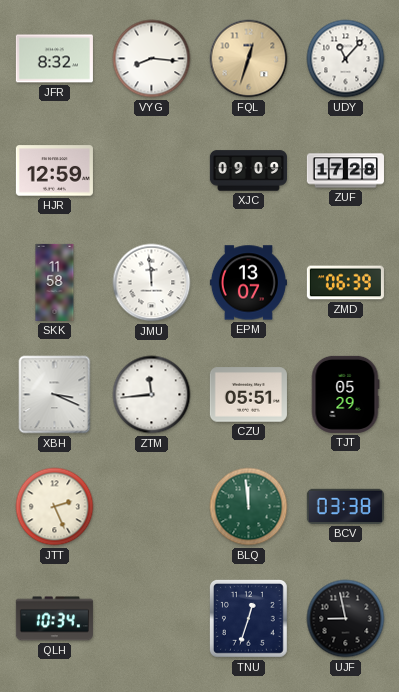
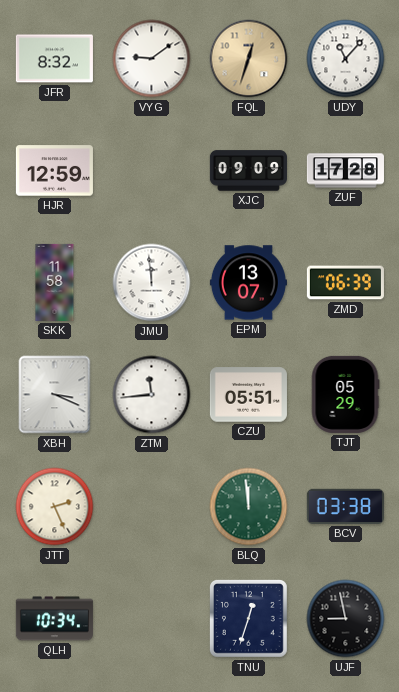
VYG: 8:16 -> 9:09 (152, 59)
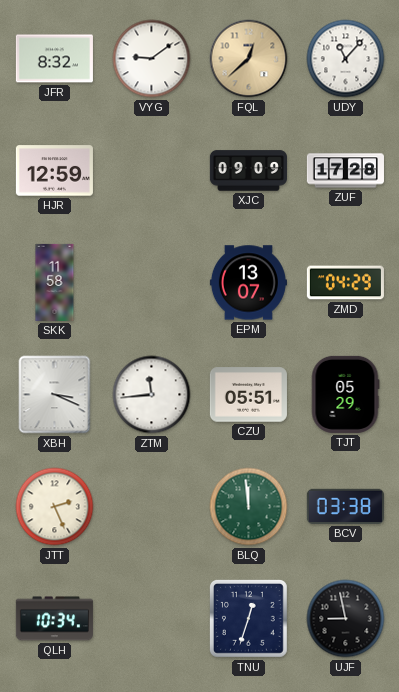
FQL: 12:33 -> 12:38 (249, 59)
JMU: 11:59 -> none (152, 283)
ZMD: 06:39 -> 04:29 (345, 283)
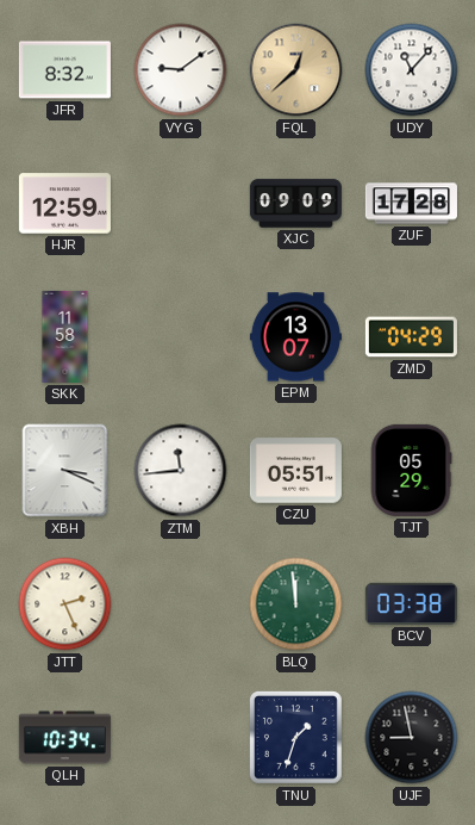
TNU: 12:33 -> 1:33 (296, 738)
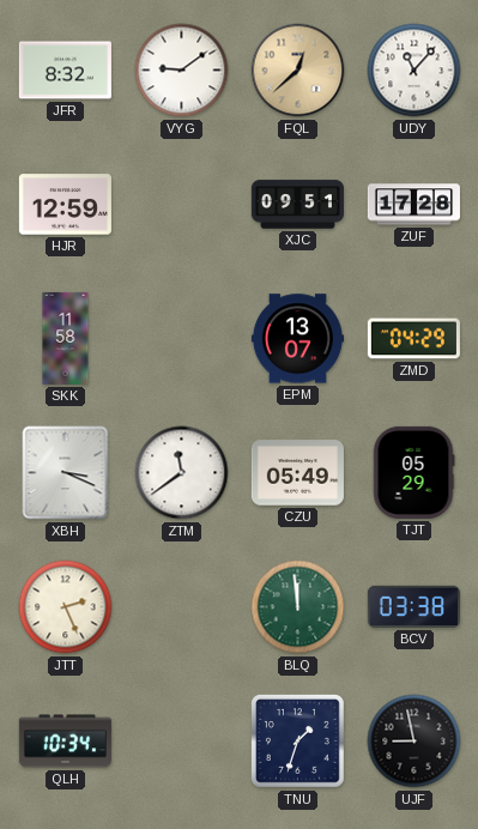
XJC: 09:09 -> 09:51 (297, 205)
ZTM: 11:44 -> 11:39 (182, 473)
CZU: 05:51 -> 05:49 (297, 473)
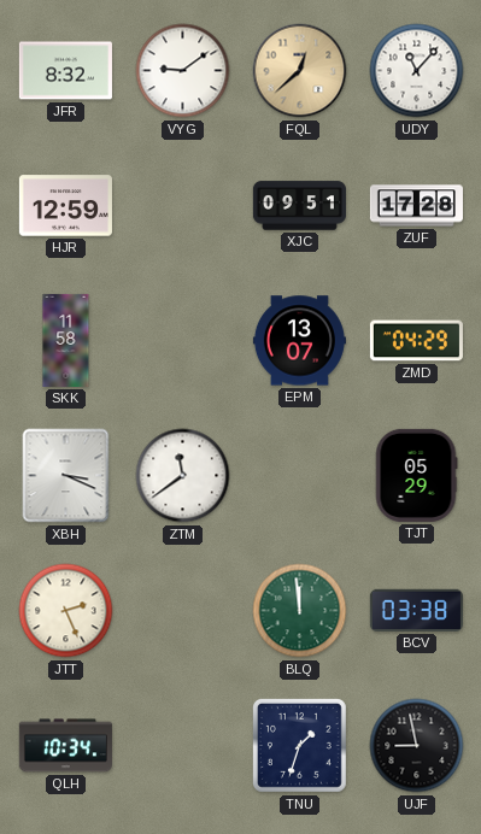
CZU: 05:49 -> none (297, 473)
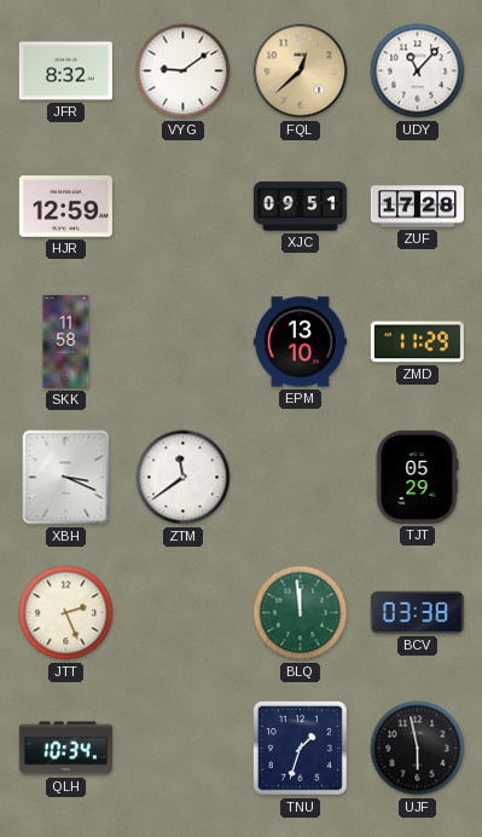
EPM: 13:07 -> 13:10 (300, 342)
ZMD: 04:29 -> 11:29 (417, 342)
UJF: 8:58 -> 5:58 (418, 749)
